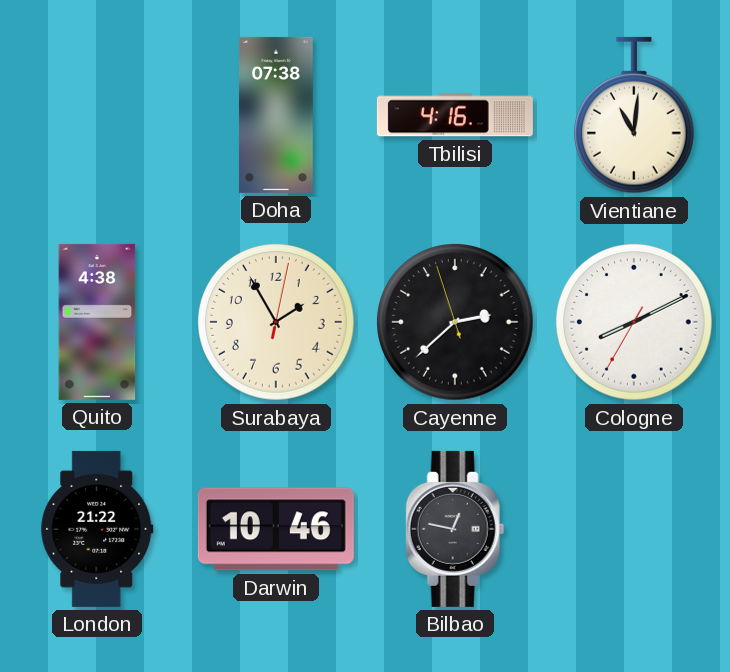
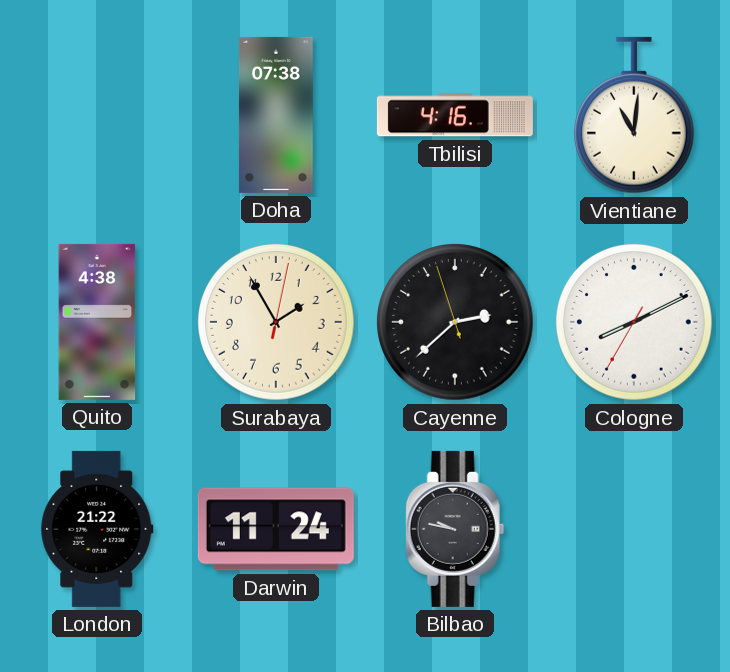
Darwin: 10:46 -> 11:24 (276, 529)
Bilbao: 12:47 -> 9:47 (455, 529)
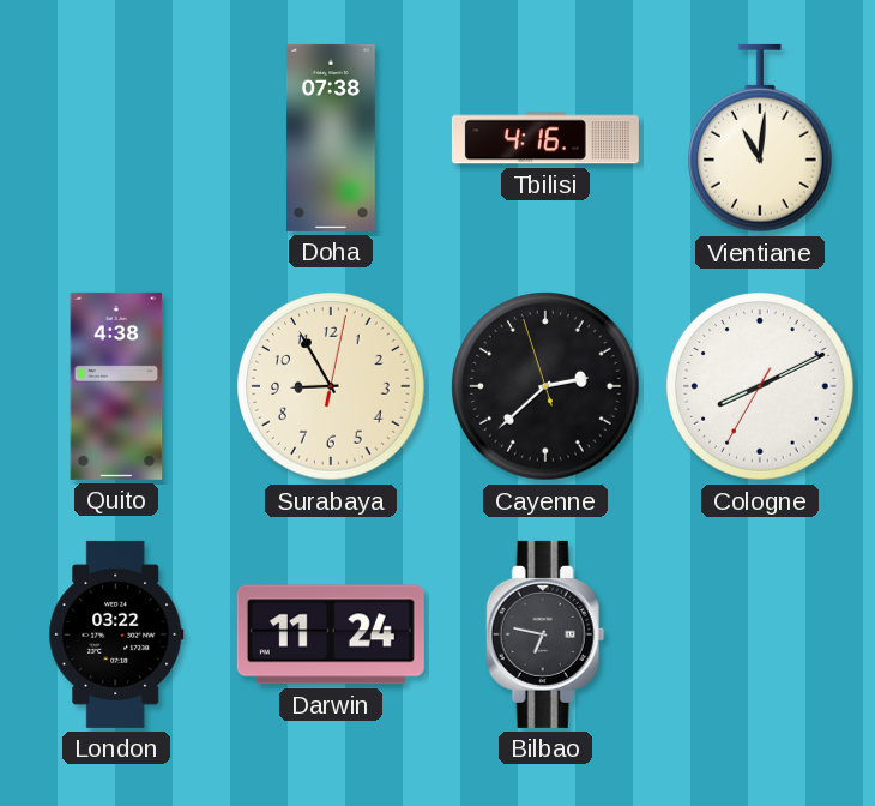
Surabaya: 1:55 -> 8:55 (332, 387)
London: 21:22 -> 03:22 (116, 634)
Bilbao: 9:47 -> 6:47 (545, 634)
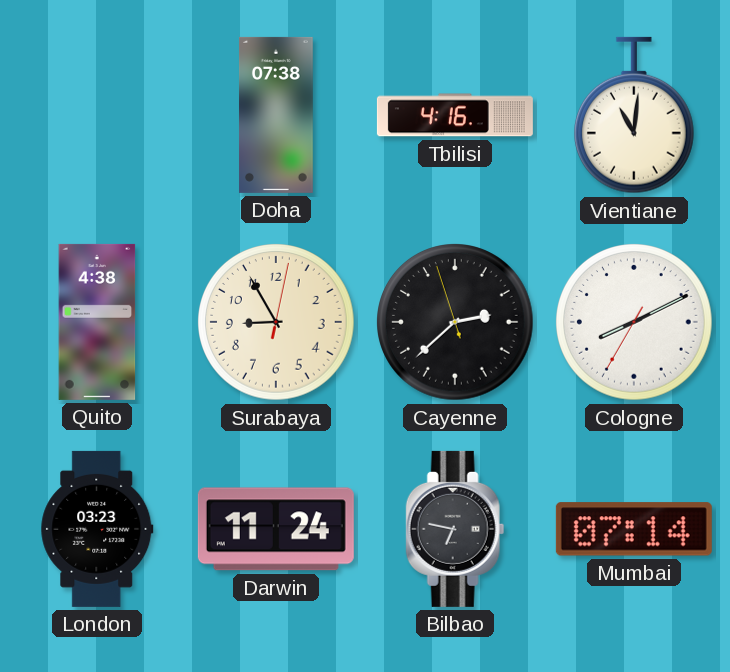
London: 03:22 -> 03:23 (97, 529)
Mumbai: none -> 07:14 (634, 529)
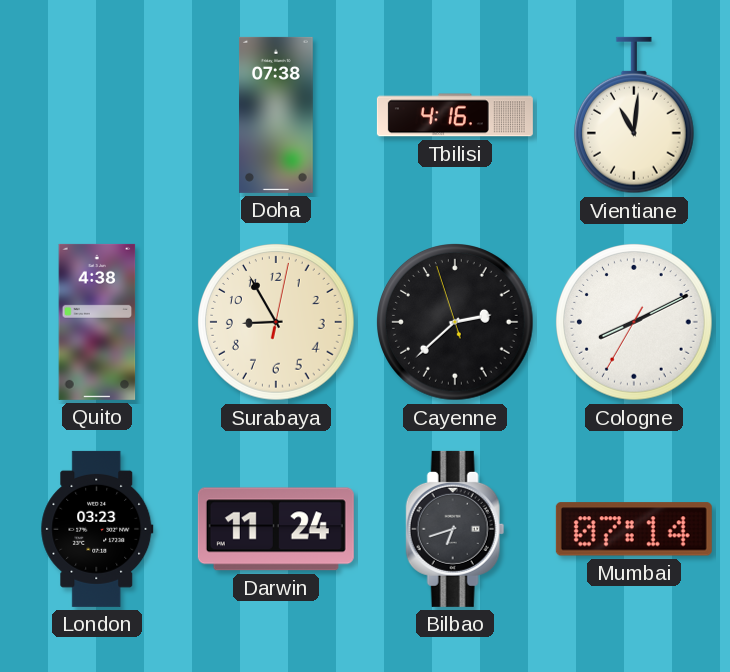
Bilbao: 6:47 -> 6:42 (455, 529)
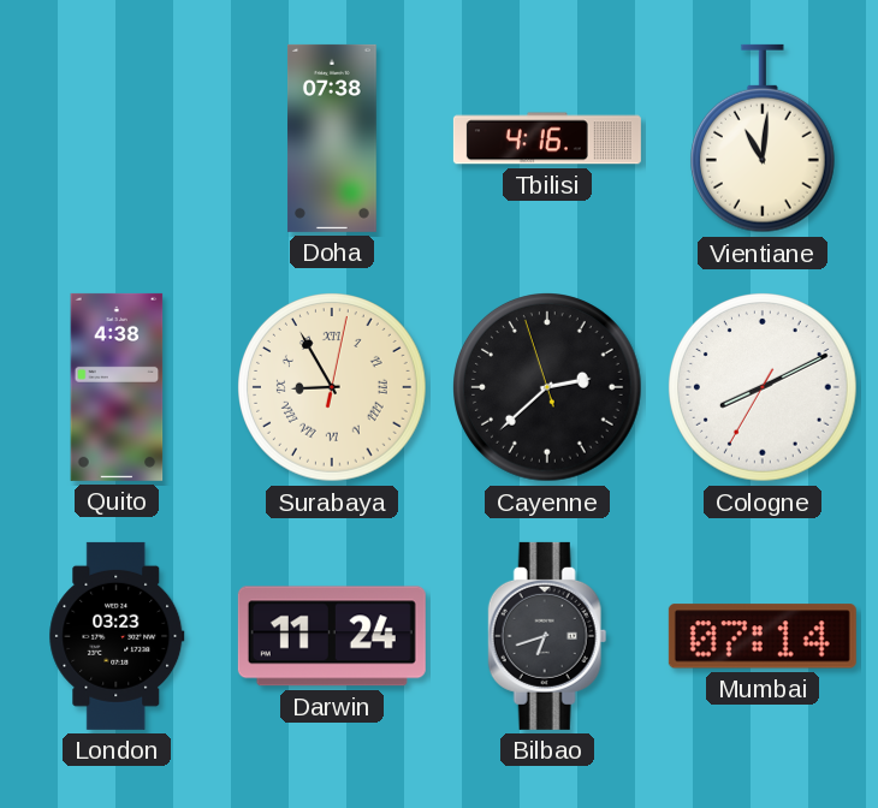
Surabaya numerals: Arabic -> Roman (333, 388)
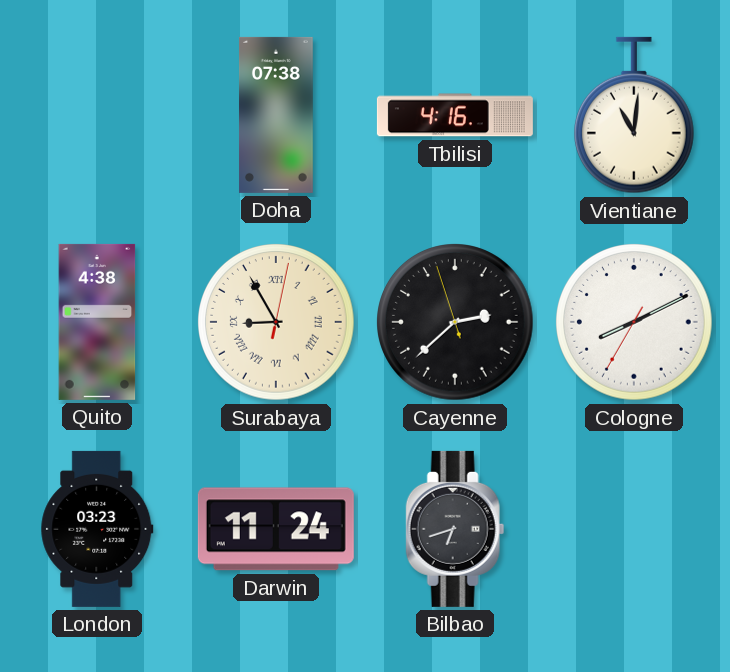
Mumbai: 07:14 -> none (763, 636)
